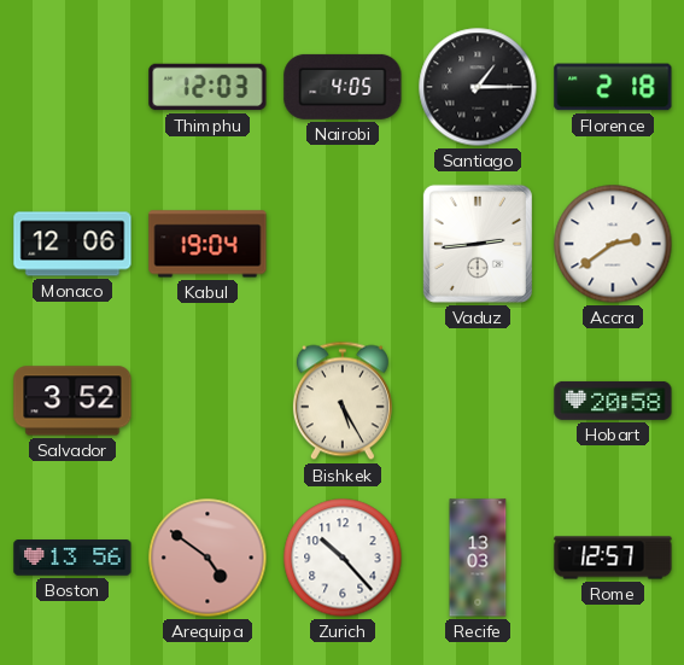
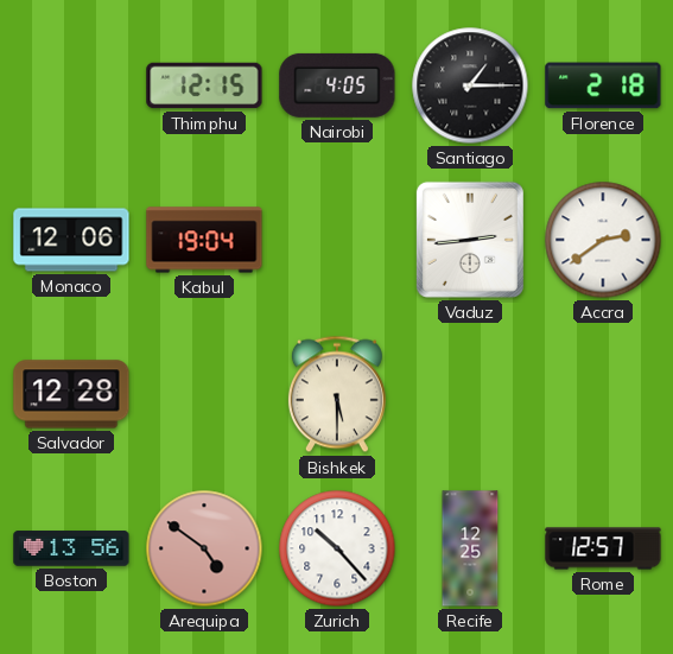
Thimphu: 12:03 -> 12:15 (204, 85)
Salvador: 3:52 -> 12:28 (71, 394)
Bishkek: 5:25 -> 5:30 (337, 394)
Hobart: 20:58 -> none (613, 401)
Recife: 13:03 -> 12:25 (470, 548)
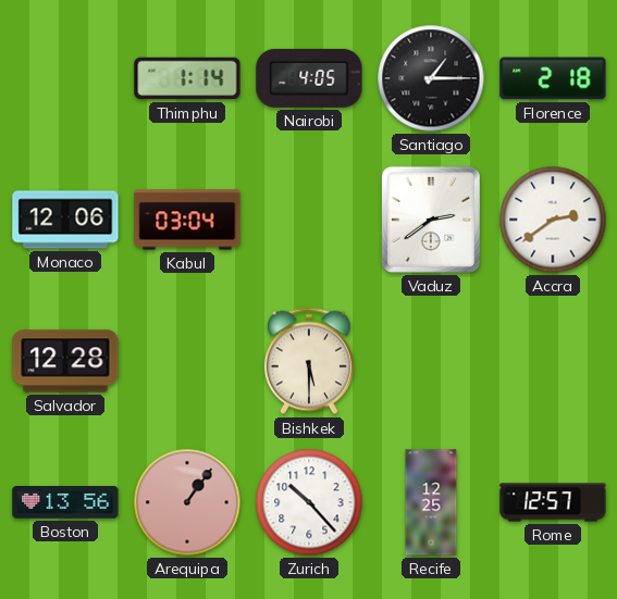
Thimphu: 12:15 -> 1:14 (187, 78)
Kabul: 19:04 -> 03:04 (187, 220)
Vaduz: 2:44 -> 2:39 (431, 220)
Arequipa: 4:51 -> 1:06 (187, 502)
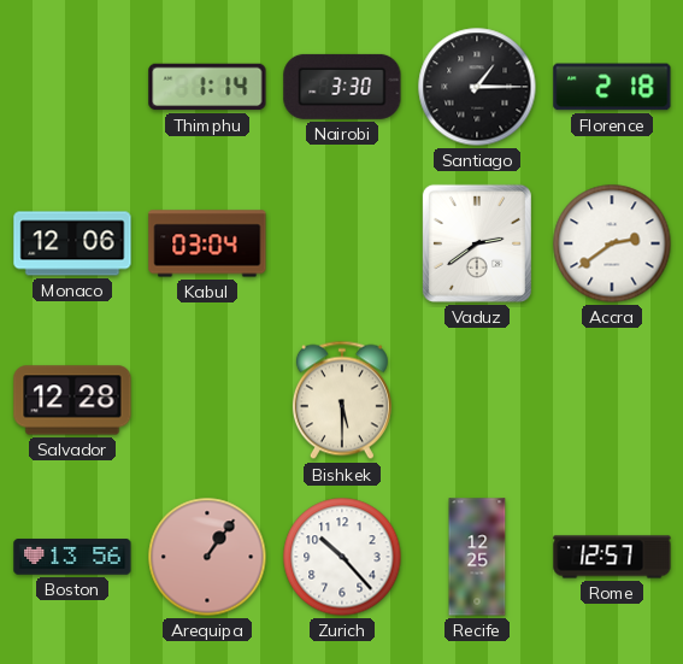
Nairobi: 4:05 -> 3:30 (342, 87)
